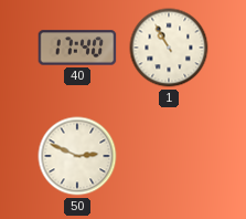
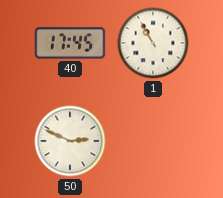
40: 17:40 -> 17:45 (70, 43)
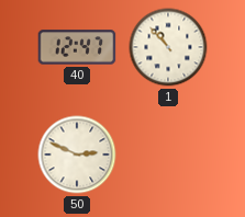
40: 17:45 -> 12:47 (77, 47)
1: 10:55 -> 10:53 (168, 47)
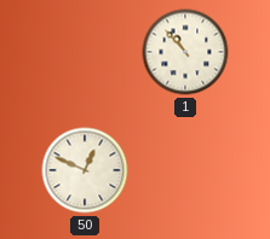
40: 12:47 -> none (77, 47)
50: 2:49 -> 12:49 (85, 170)
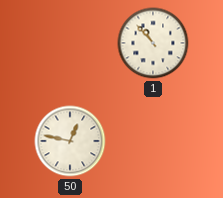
50: 12:49 -> 12:47 (70, 141)
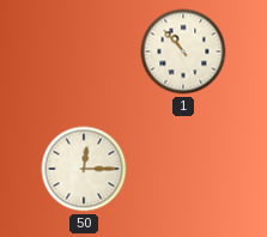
50: 12:47 -> 12:15 (84, 169)
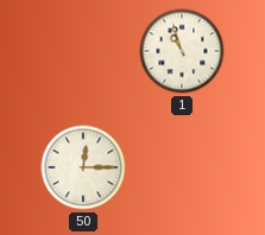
1: 10:53 -> 10:57 (182, 51)
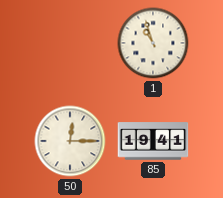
85: none -> 19:41 (153, 141)
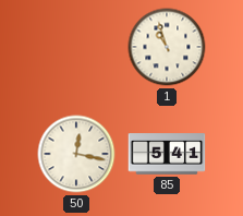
50: 12:15 -> 12:17 (76, 154)
85: 19:41 -> 5:41 (167, 154)
